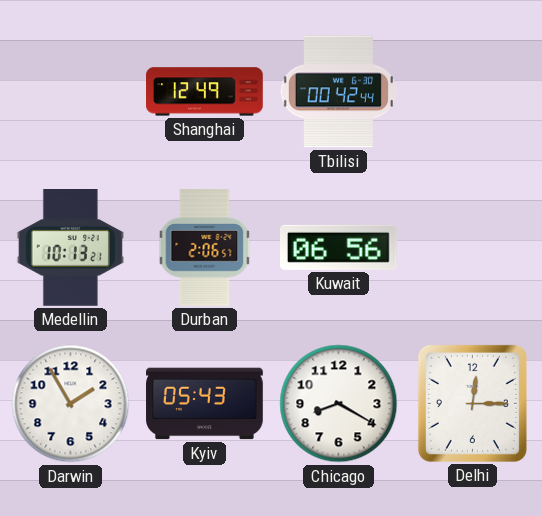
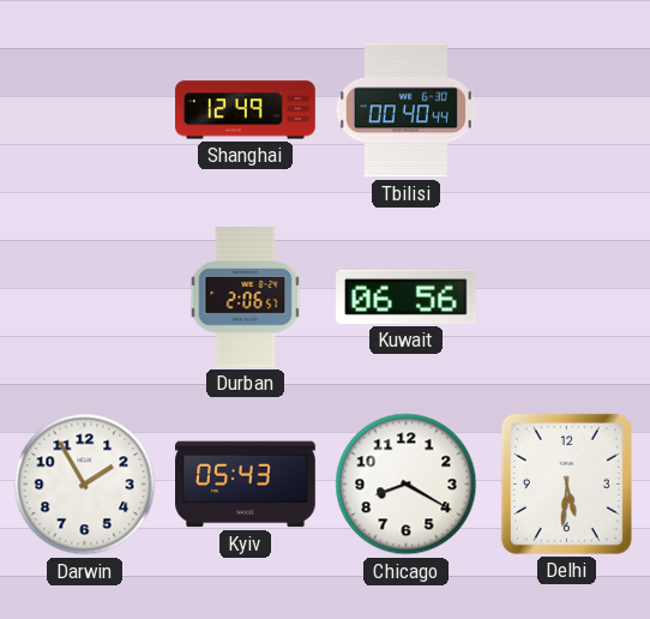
Tbilisi: 00:42 -> 00:40 (405, 110)
Medellin: 10:13 -> none (70, 248)
Delhi: 12:15 -> 5:31 (566, 483)
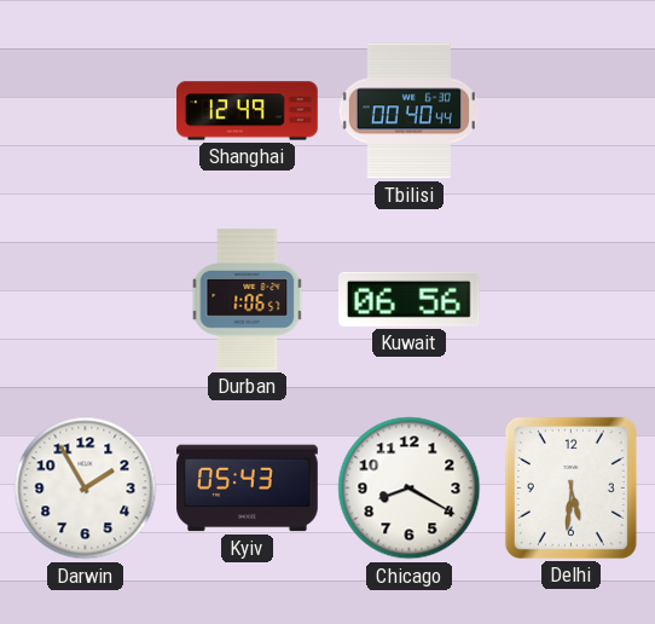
Durban: 2:06 -> 1:06 (248, 300)
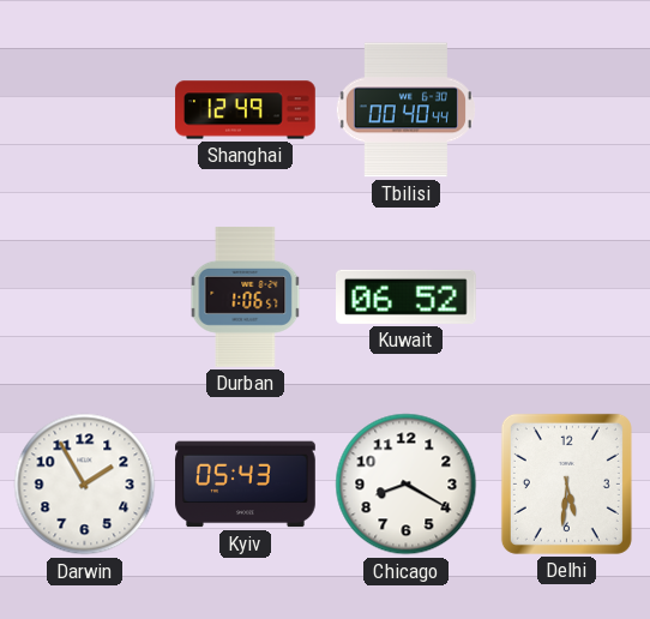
Kuwait: 06:56 -> 06:52 (407, 296)
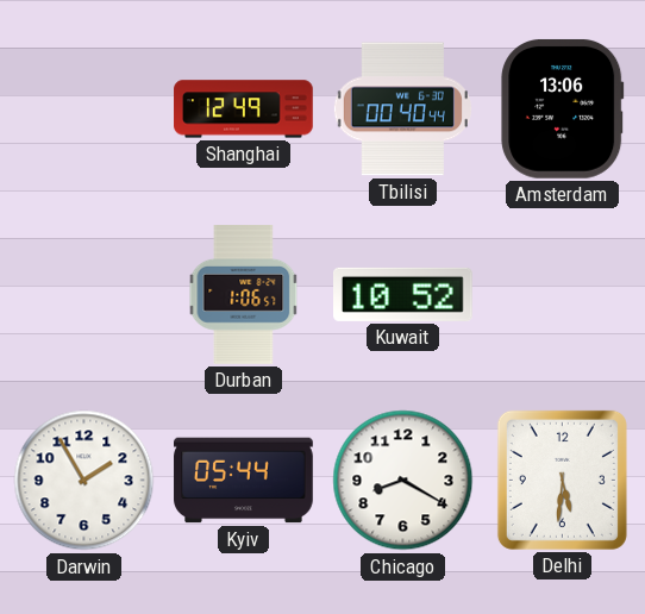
Amsterdam: none -> 13:06 (563, 108)
Kuwait: 06:52 -> 10:52 (403, 294)
Kyiv: 05:43 -> 05:44 (244, 481)
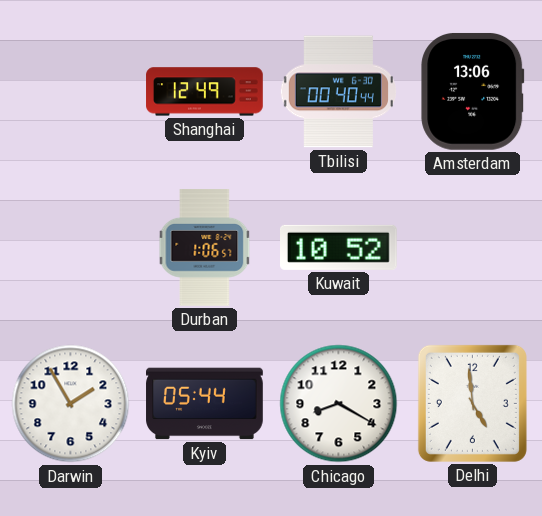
Delhi: 5:31 -> 4:59 (472, 403)
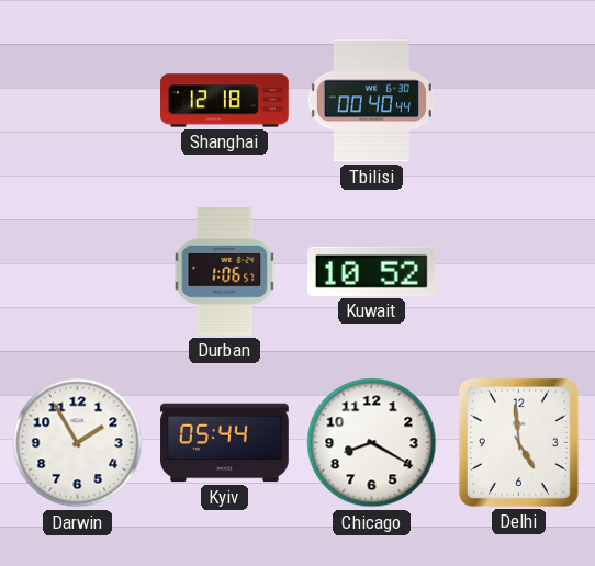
Shanghai: 12:49 -> 12:18 (225, 101)
Amsterdam: 13:06 -> none (473, 91)
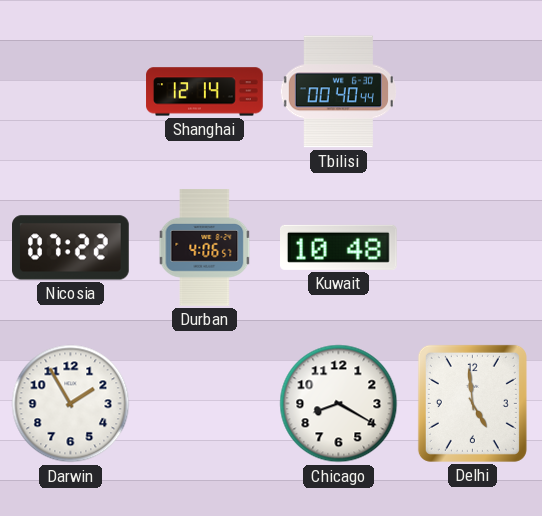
Shanghai: 12:18 -> 12:14 (205, 92)
Nicosia: none -> 07:22 (71, 248)
Durban: 1:06 -> 4:06 (205, 248)
Kuwait: 10:52 -> 10:48 (339, 247)
Kyiv: 05:44 -> none (225, 443)
